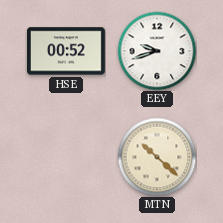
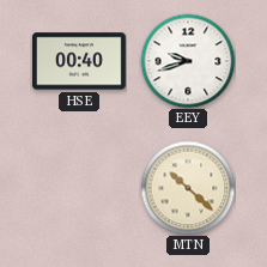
HSE: 00:52 -> 00:40 (79, 61)
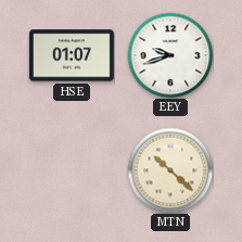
HSE: 00:40 -> 01:07 (72, 55)
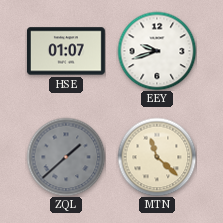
ZQL: none -> 1:38 (66, 157)
MTN: 10:22 -> 11:22 (157, 157)
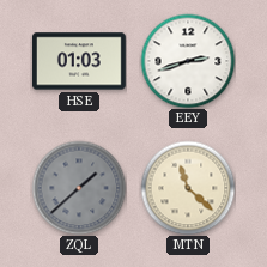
HSE: 01:07 -> 01:03 (79, 61)
EEY: 9:42 -> 2:42 (188, 61)
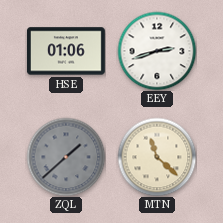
HSE: 01:03 -> 01:06 (66, 51)
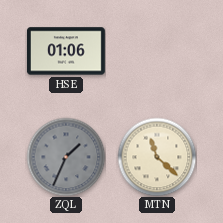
EEY: 2:42 -> none (157, 51)
ZQL: 1:38 -> 1:34 (66, 157)
